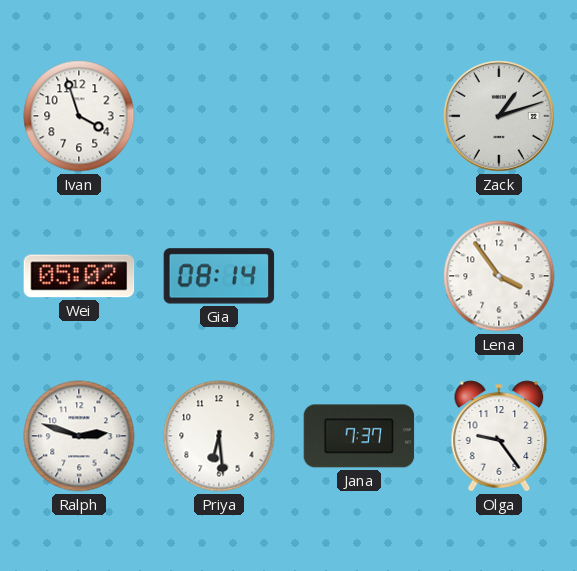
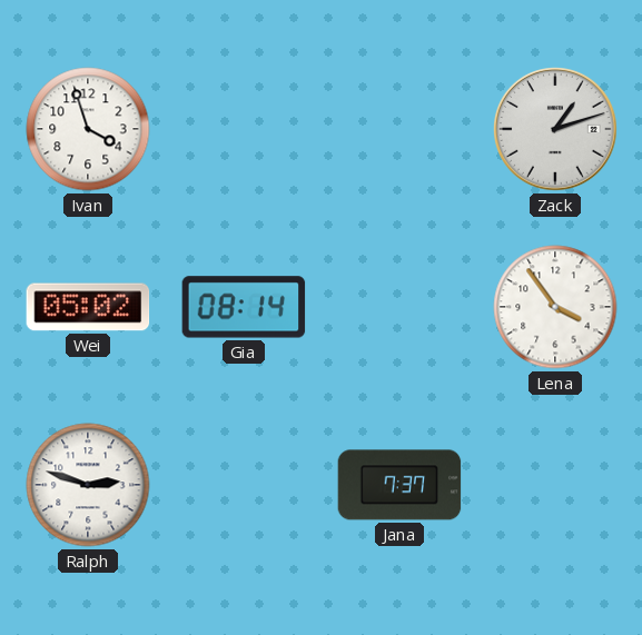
Priya: 6:29 -> none (219, 436)
Olga: 9:24 -> none (499, 436)
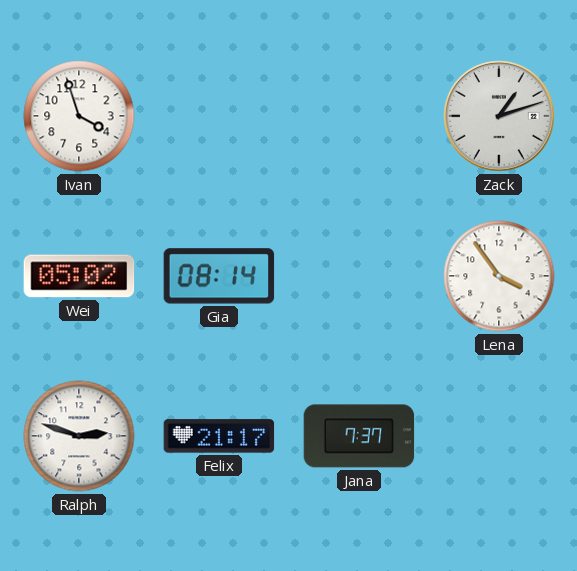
Felix: none -> 21:17 (219, 436)
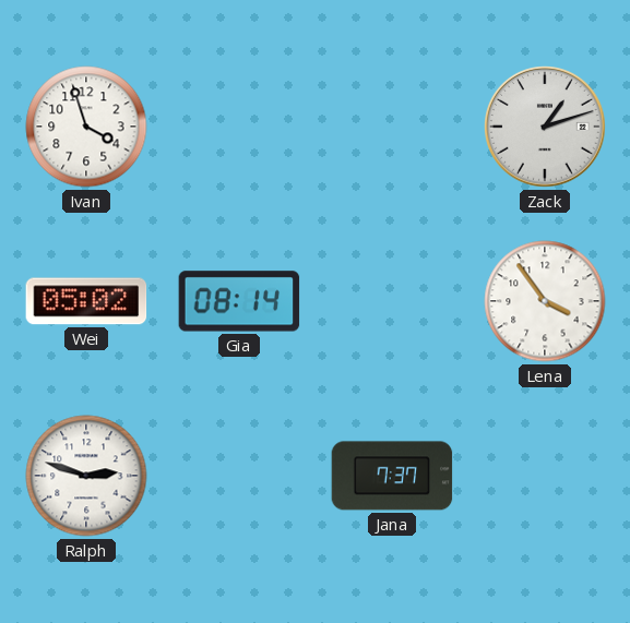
Felix: 21:17 -> none (219, 436)
